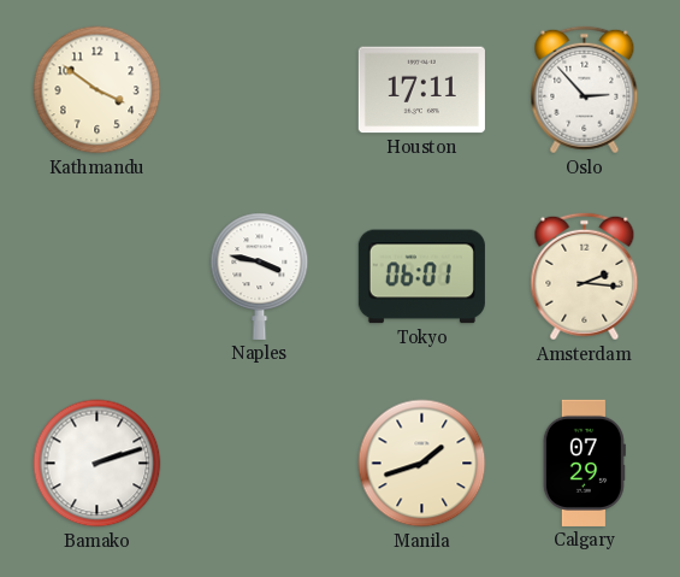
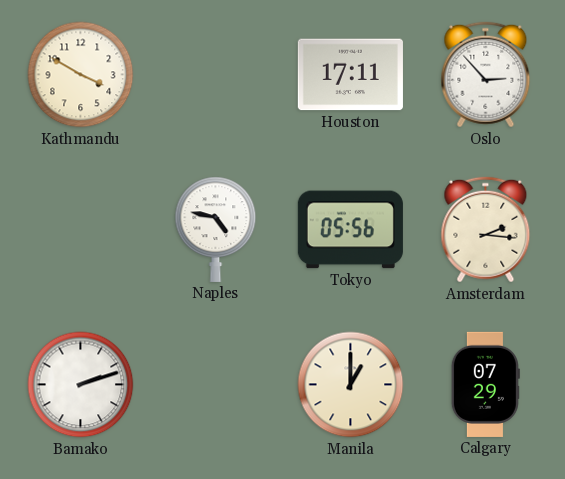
Kathmandu: 3:51 -> 3:50 (81, 75)
Naples: 3:47 -> 4:47 (216, 229)
Tokyo: 06:01 -> 05:56 (350, 230)
Manila: 1:42 -> 1:00 (351, 385)
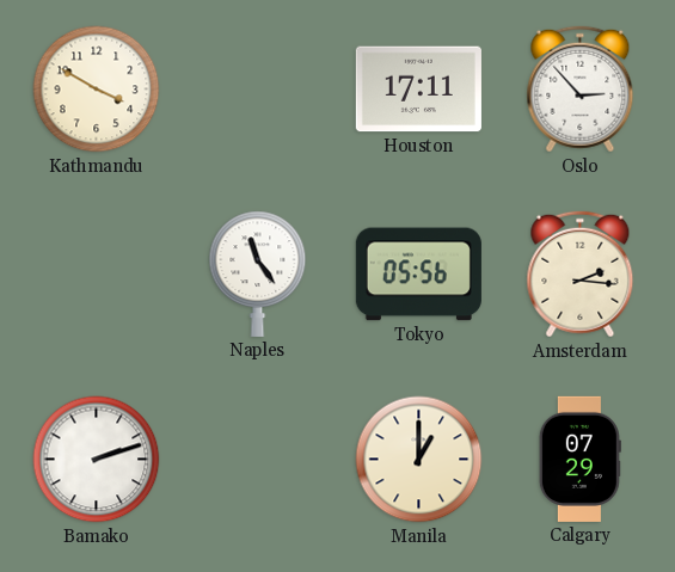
Naples: 4:47 -> 11:24 (258, 273)
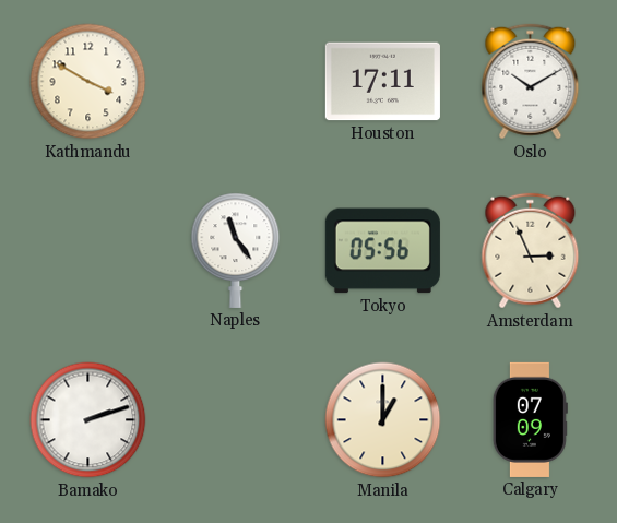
Oslo: 2:53 -> 10:10 (531, 82)
Amsterdam: 2:16 -> 2:56 (531, 251)
Calgary: 07:29 -> 07:09 (530, 419)
